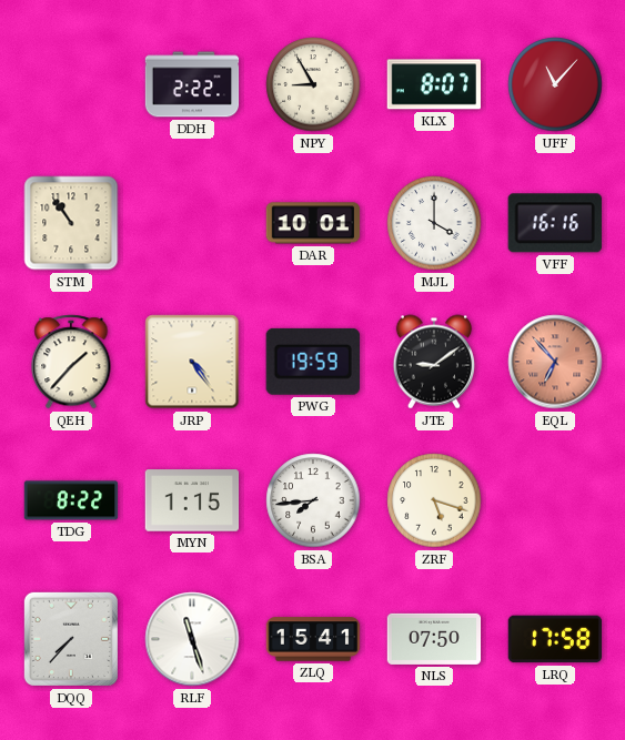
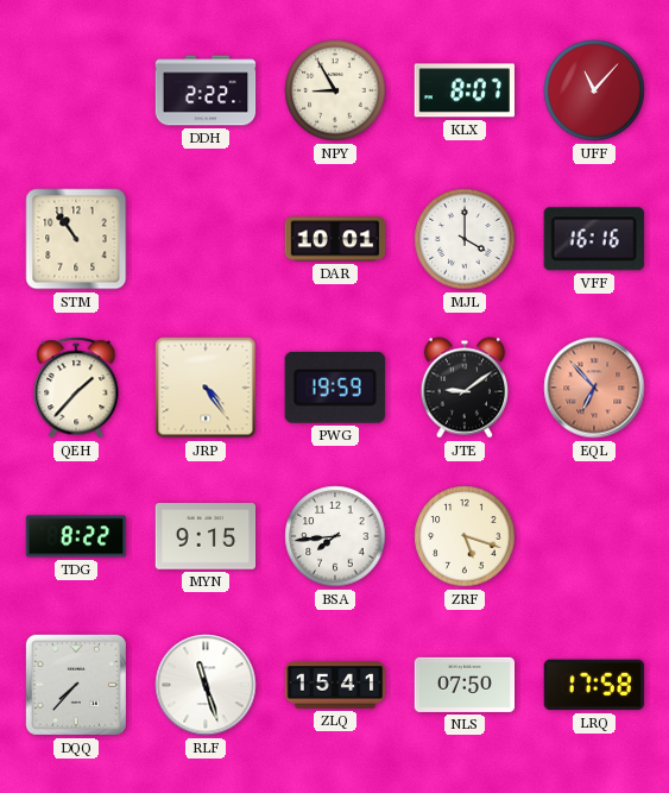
MYN: 1:15 -> 9:15 (206, 536)
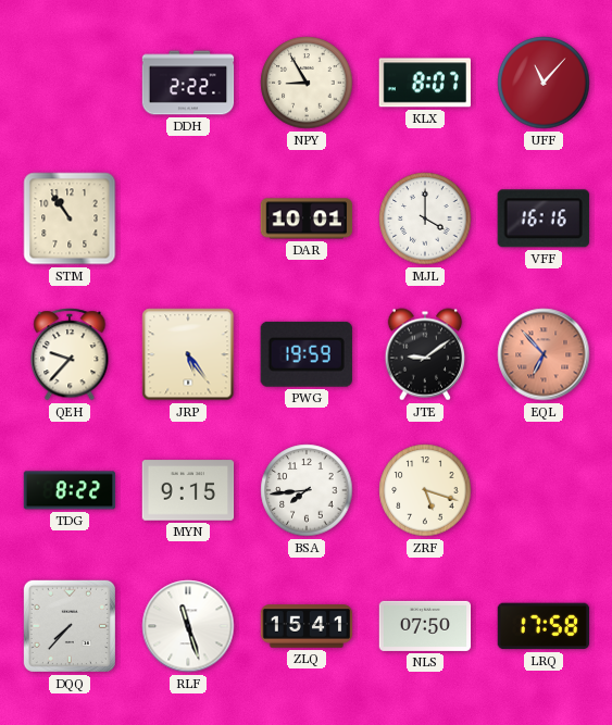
QEH: 1:37 -> 9:37 (70, 354)
JRP: 4:24 -> 5:24 (188, 354)
